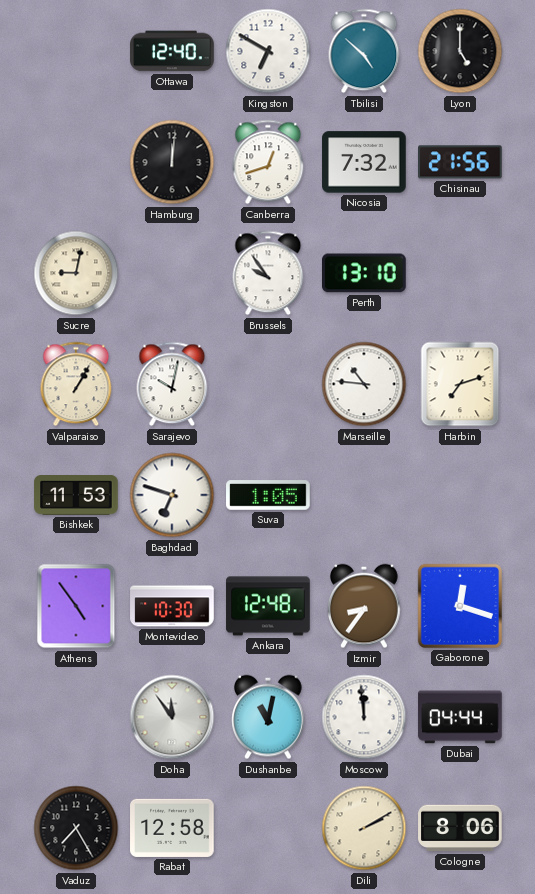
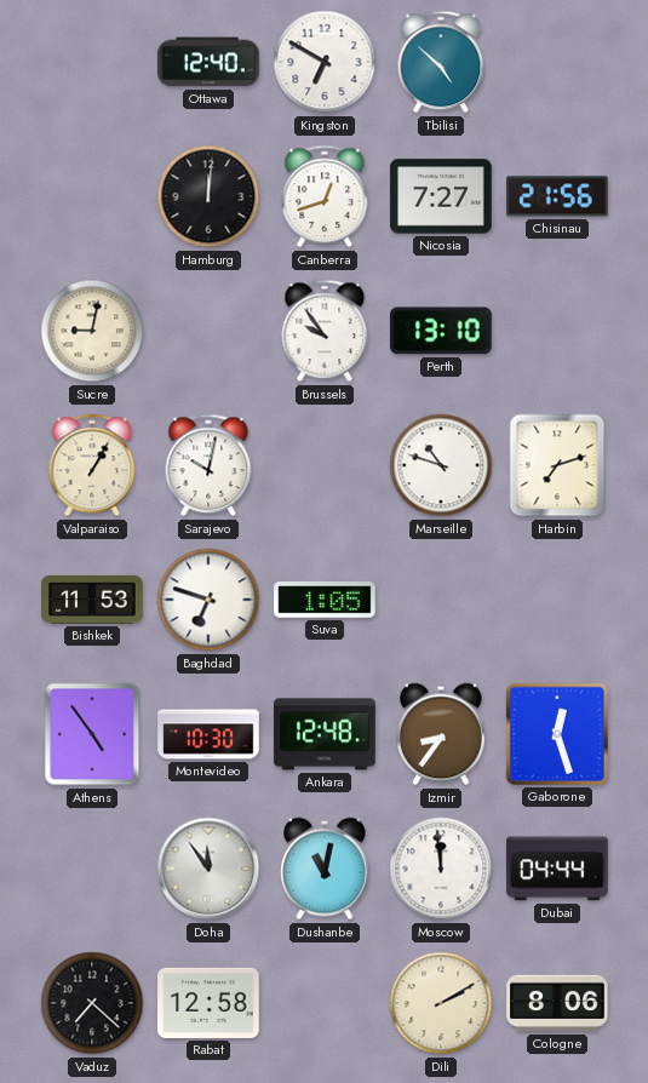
Lyon: 5:00 -> none (460, 51)
Nicosia: 7:32 -> 7:27 (441, 196)
Marseille: 10:46 -> 10:48 (441, 465)
Gaborone: 12:18 -> 12:27 (557, 734)
Vaduz: 7:25 -> 7:22 (92, 1003)
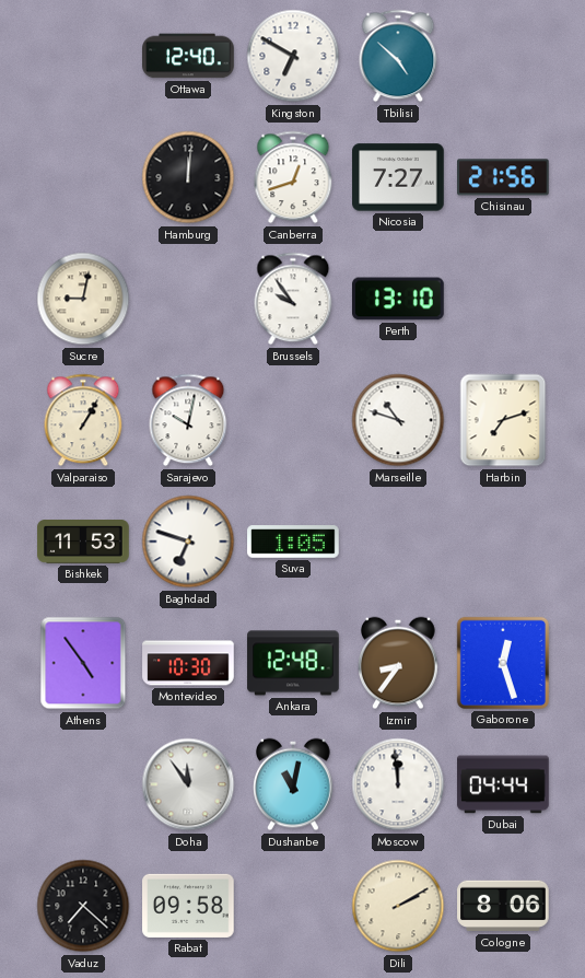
Rabat: 12:58 -> 09:58 (188, 906)
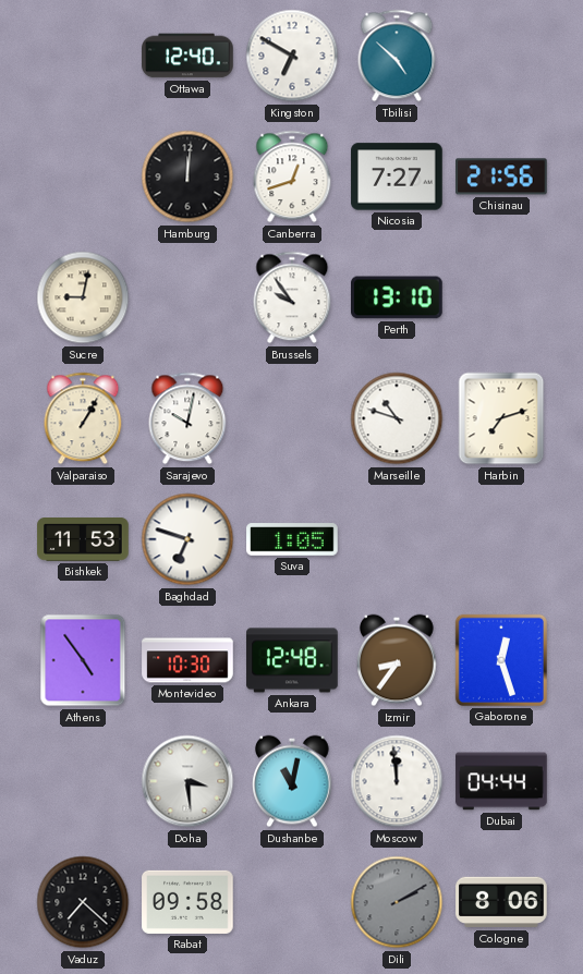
Doha: 11:54 -> 3:29 (187, 781)
Dili dial: cream -> grey (397, 902)
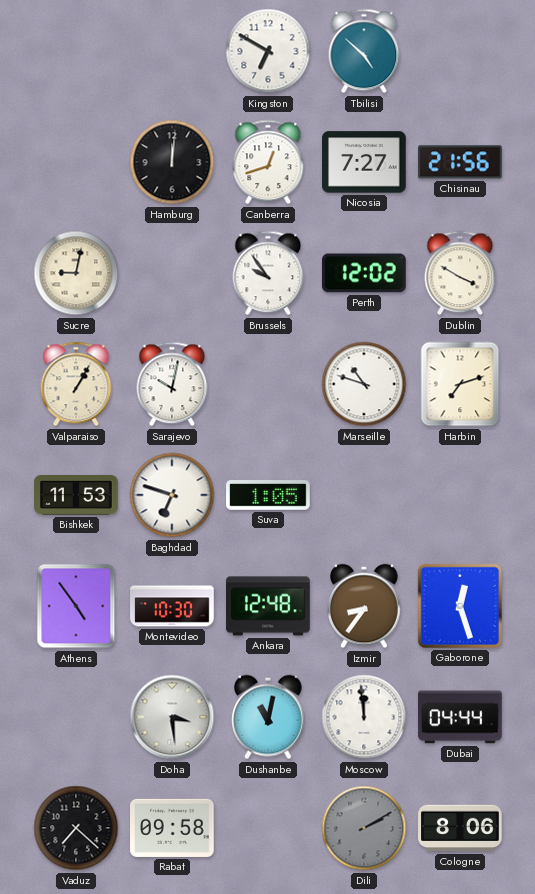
Ottawa: 12:40 -> none (187, 56)
Perth: 13:10 -> 12:02 (364, 273)
Dublin: none -> 3:50 (460, 273)
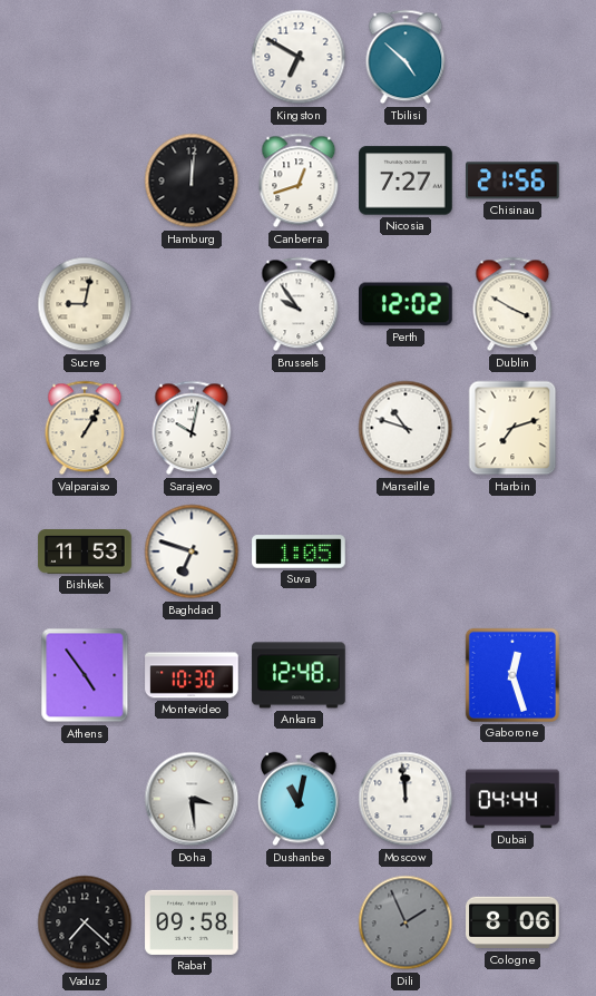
Izmir: 8:36 -> none (364, 606)
Dili: 2:10 -> 1:56 (406, 922)
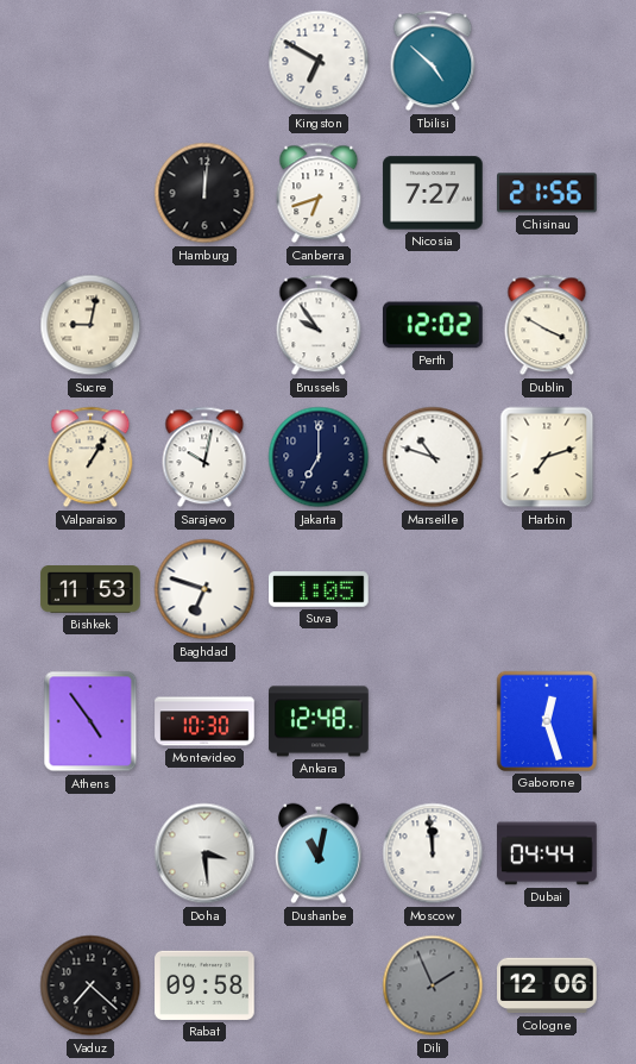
Canberra: 12:42 -> 6:42 (319, 193)
Jakarta: none -> 7:00 (319, 457)
Cologne: 8:06 -> 12:06 (547, 985)
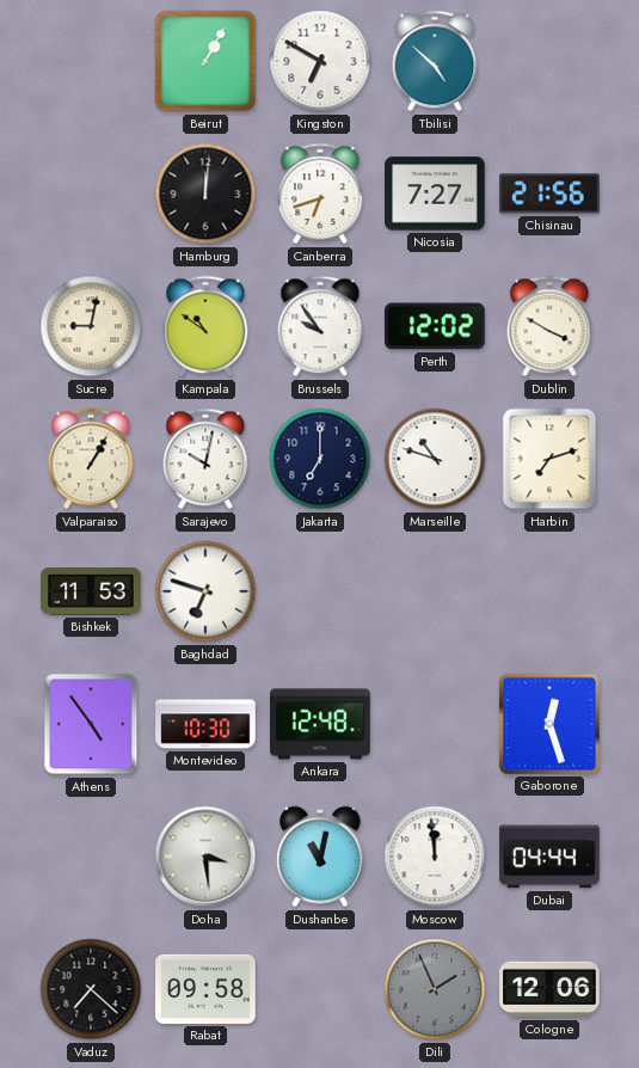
Beirut: none -> 1:05 (205, 61)
Kampala: none -> 10:51 (205, 326)
Suva: 1:05 -> none (319, 589)
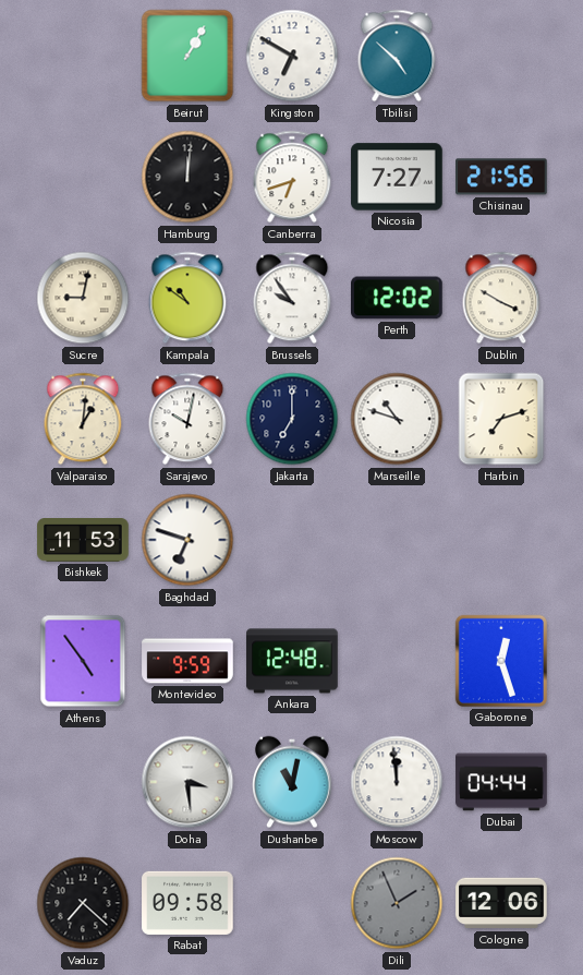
Valparaiso: 1:05 -> 1:01 (83, 419)
Montevideo: 10:30 -> 9:59 (187, 661)
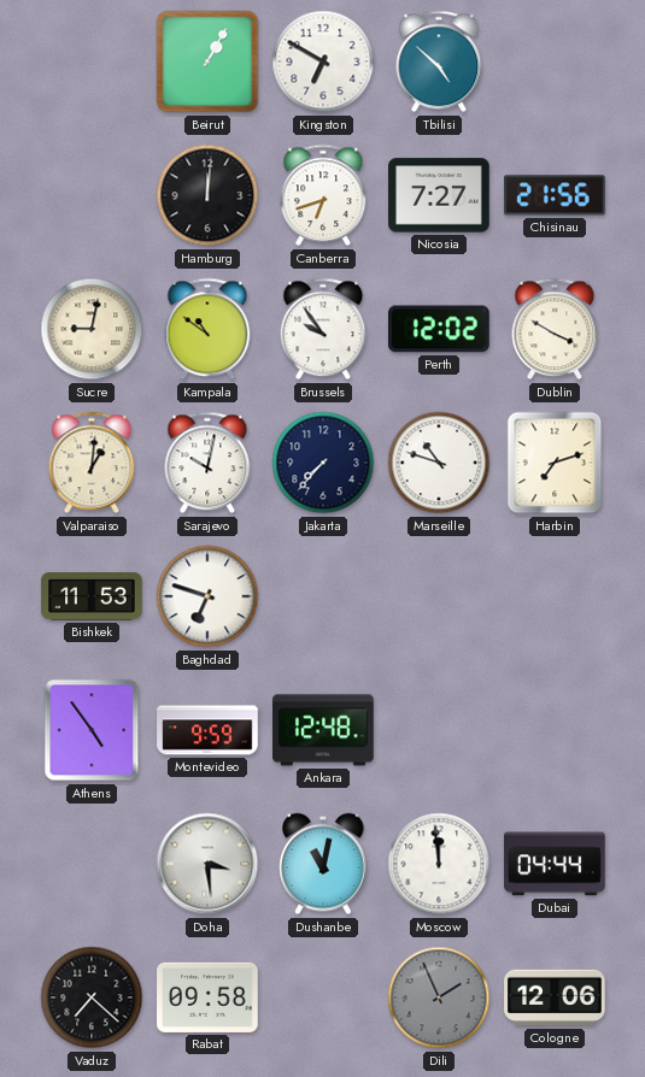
Jakarta: 7:00 -> 7:37 (323, 463)
Gaborone: 12:27 -> none (501, 661)
